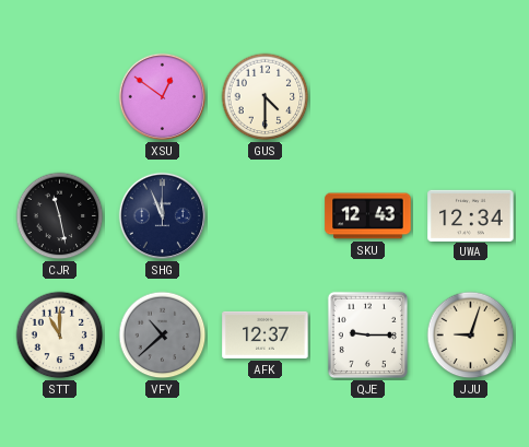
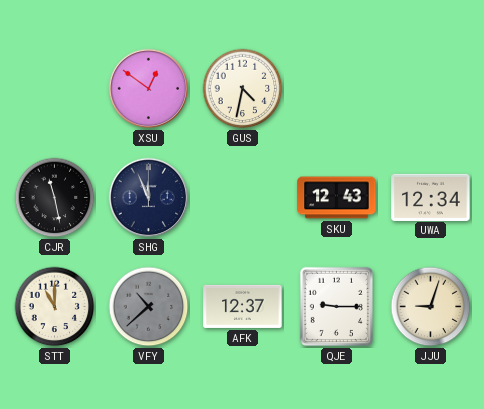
GUS: 4:30 -> 4:32 (243, 89)
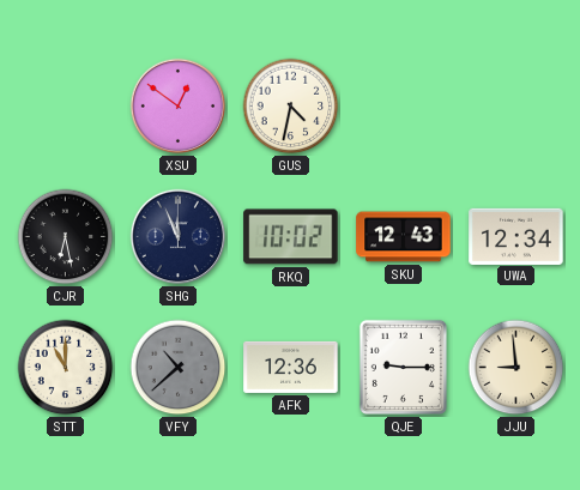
CJR: 11:28 -> 6:28 (66, 237)
RKQ: none -> 10:02 (291, 237)
AFK: 12:37 -> 12:36 (291, 367)
JJU: 9:03 -> 8:59 (516, 368)
